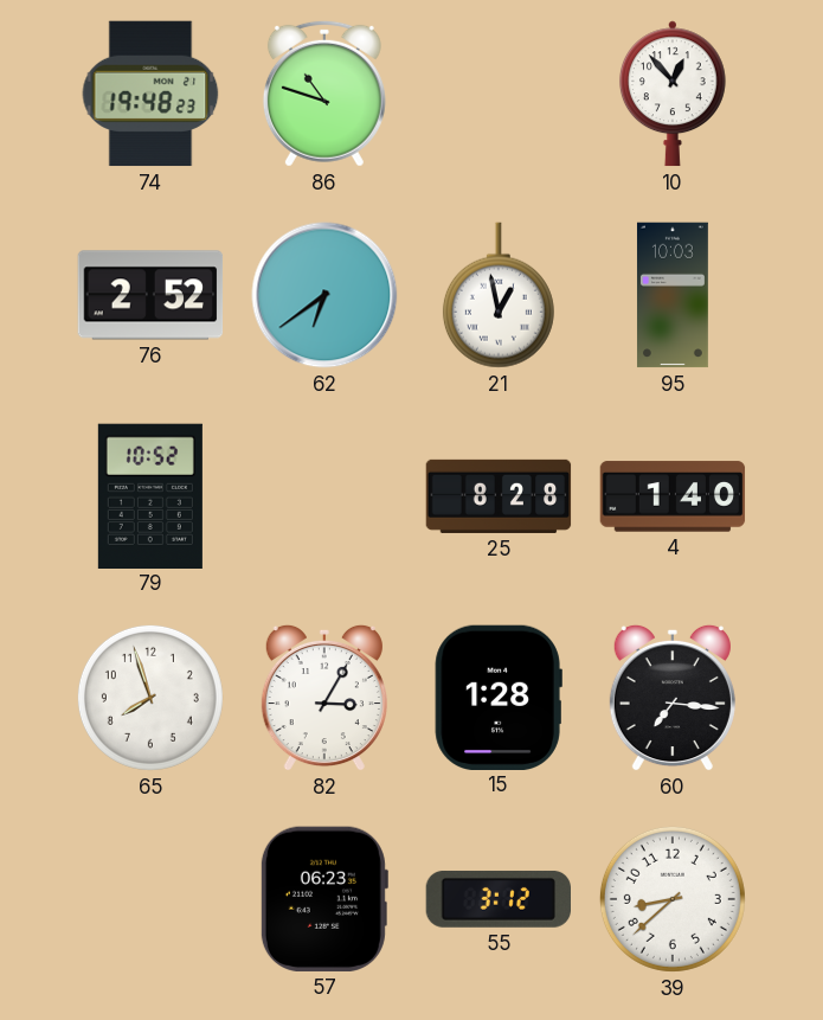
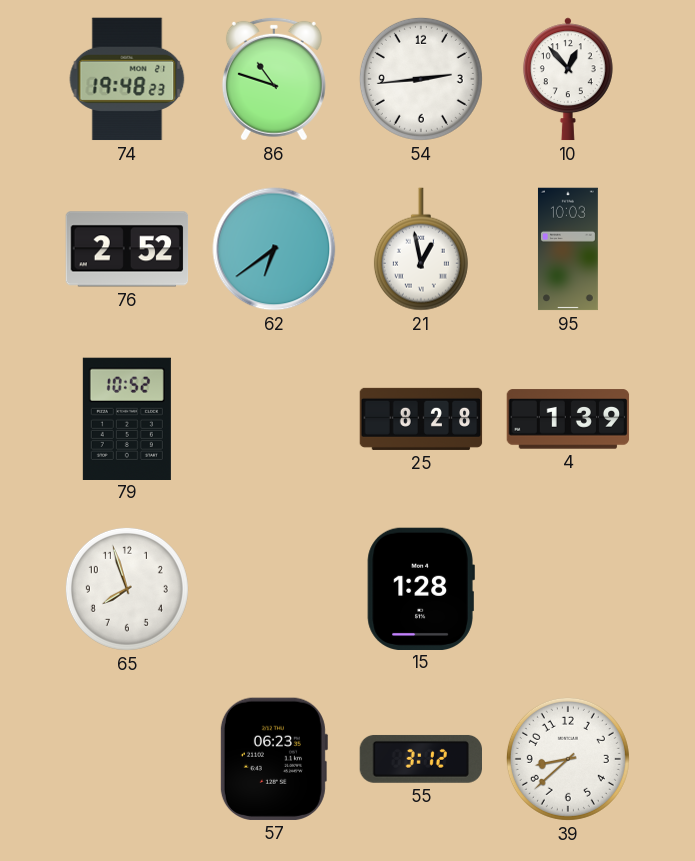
54: none -> 2:44 (421, 79)
4: 1:40 -> 1:39 (568, 419)
82: 3:05 -> none (324, 698)
60: 7:16 -> none (673, 698)
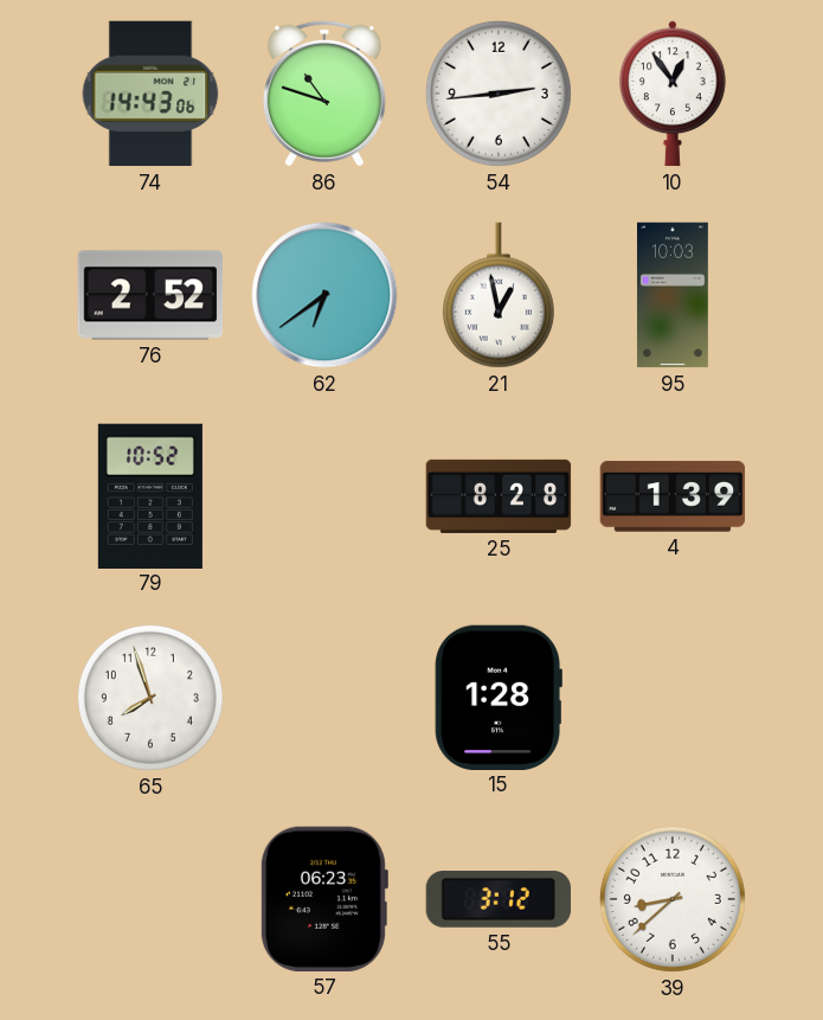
74: 19:48 -> 14:43 (150, 94)
10: 12:53 -> 12:54 (673, 94)
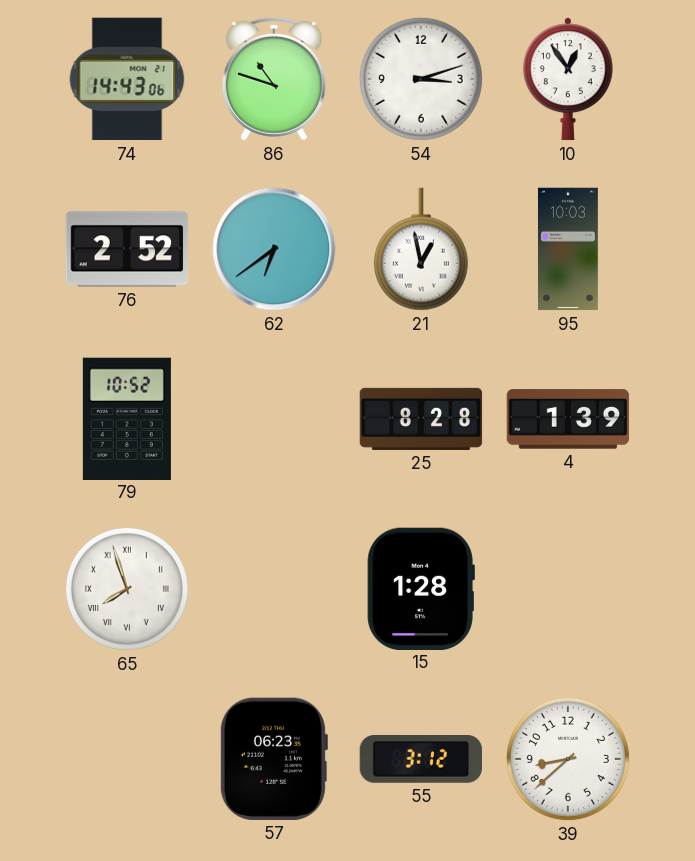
54: 2:44 -> 3:12 (421, 79)
65 numerals: Arabic -> Roman (127, 589)
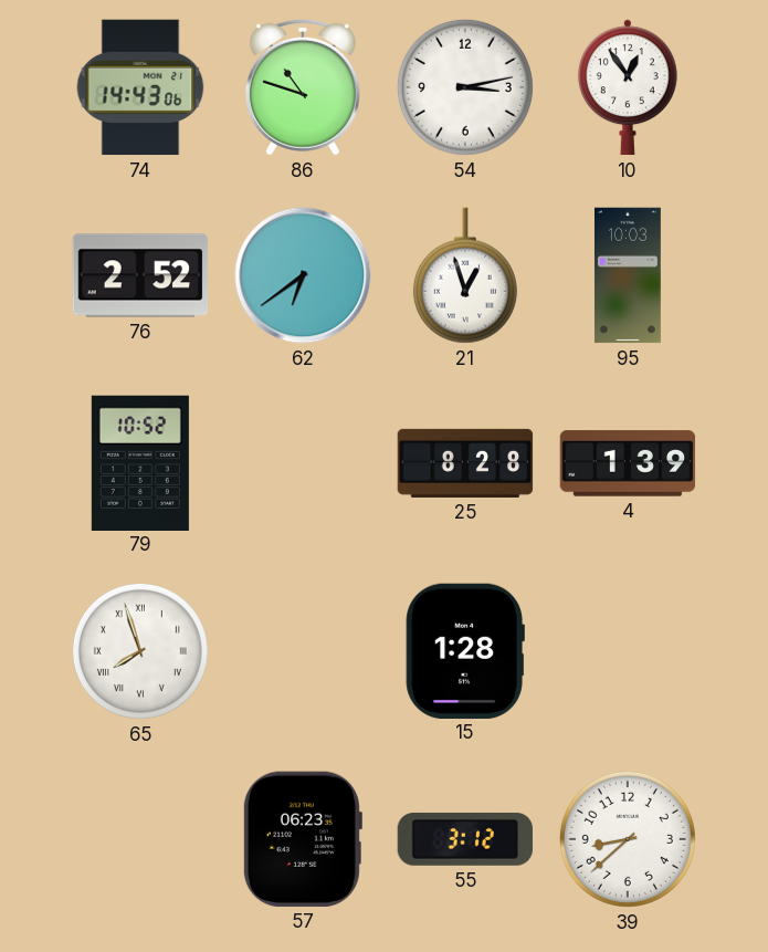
54: 3:12 -> 3:13 (465, 87)
21: 12:58 -> 12:57 (465, 275)
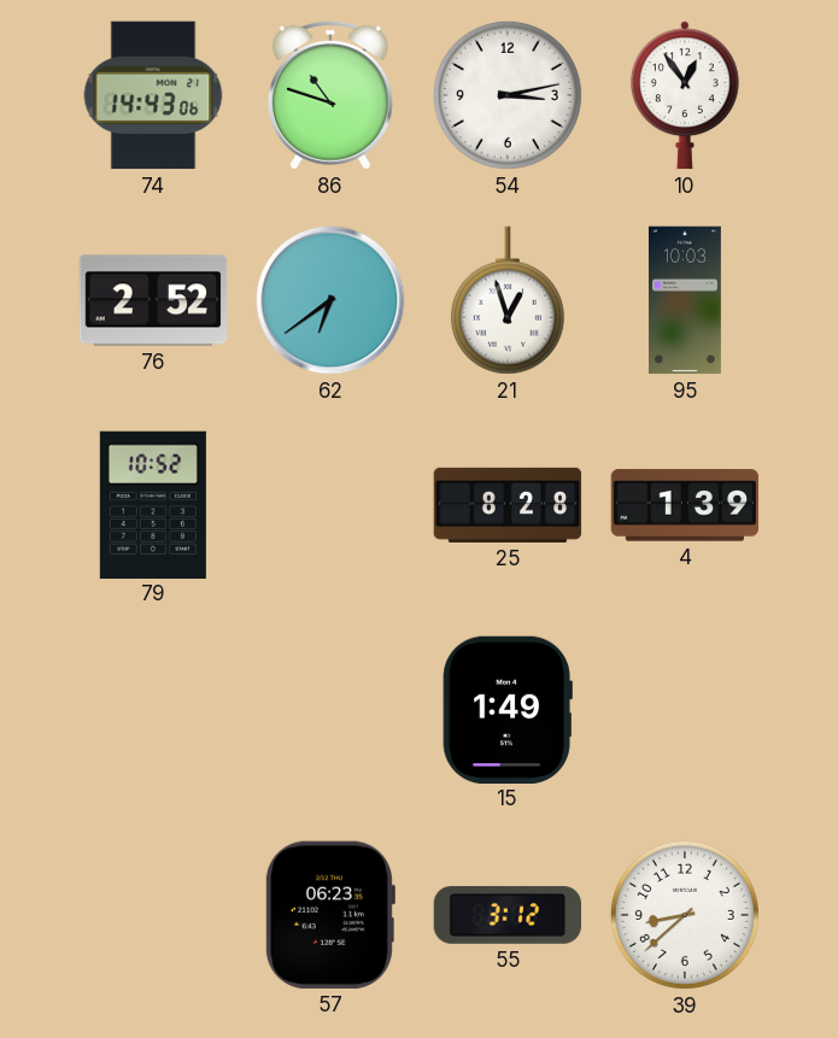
65: 7:57 -> none (140, 651)
15: 1:28 -> 1:49 (508, 709)
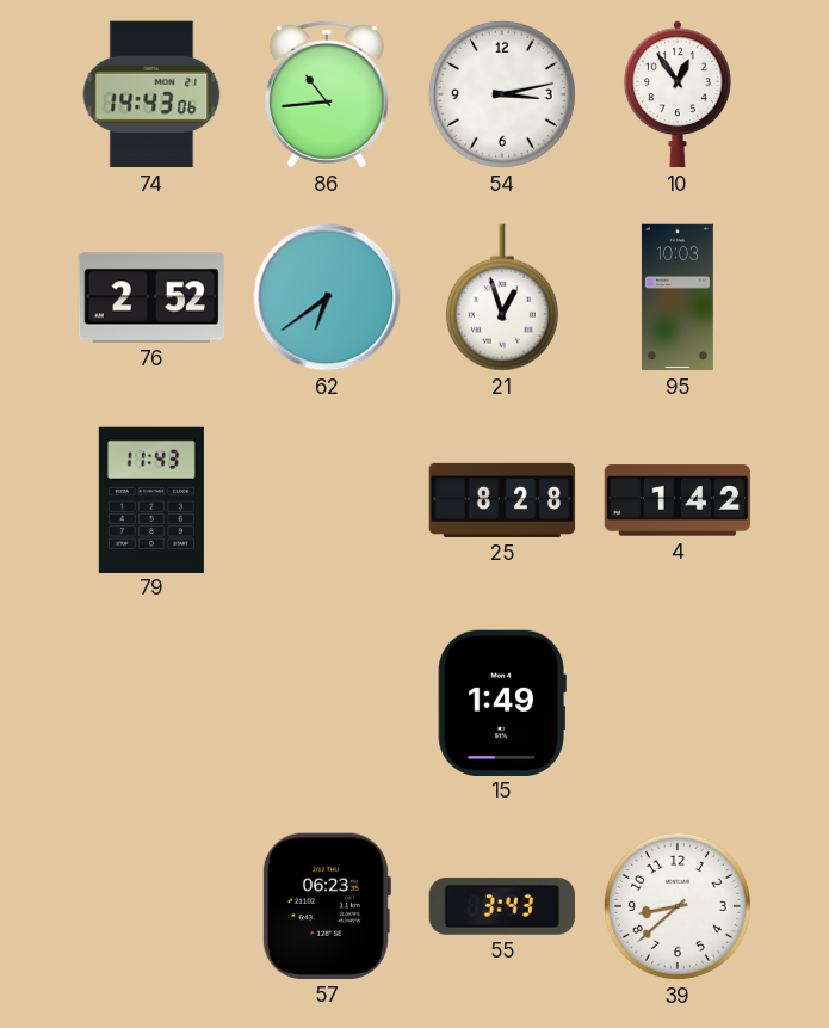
86: 10:48 -> 10:44 (327, 94)
79: 10:52 -> 11:43 (151, 499)
4: 1:39 -> 1:42 (678, 500)
55: 3:12 -> 3:43 (502, 906)
